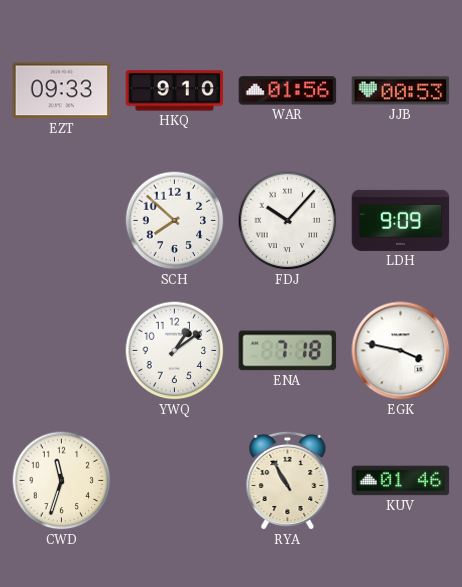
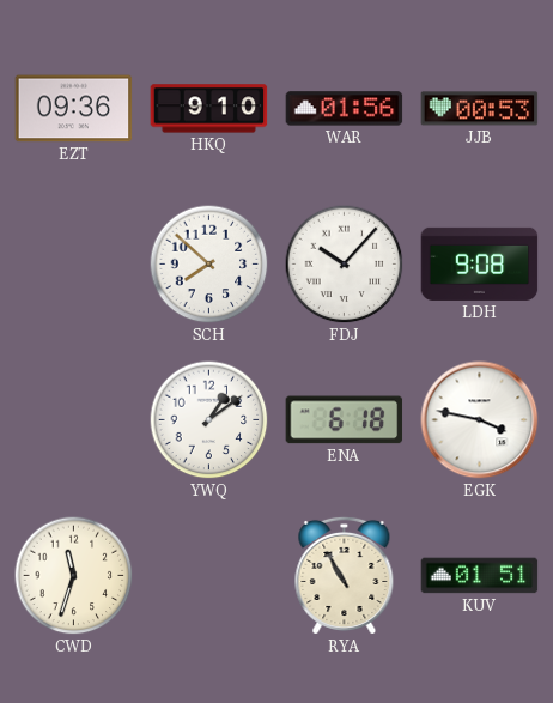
EZT: 09:33 -> 09:36 (74, 109)
LDH: 9:09 -> 9:08 (480, 263)
ENA: 7:18 -> 6:18 (345, 420)
KUV: 01:46 -> 01:51 (480, 576)
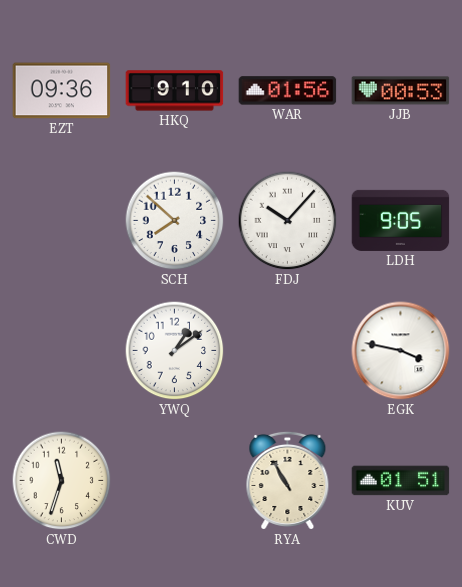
LDH: 9:08 -> 9:05 (401, 220)
ENA: 6:18 -> none (345, 420)
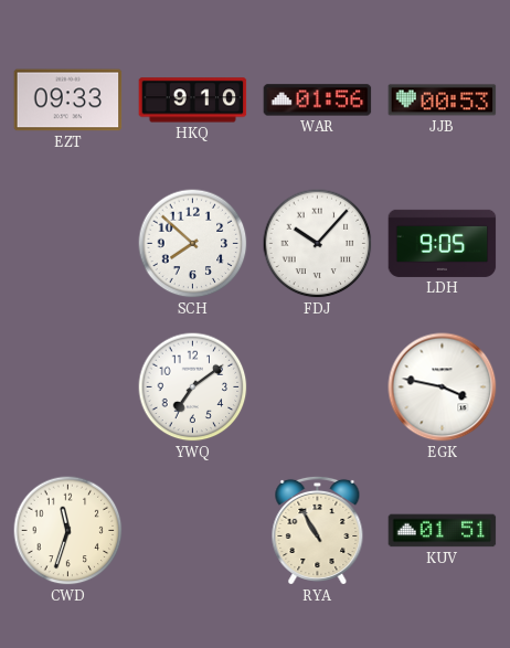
EZT: 09:36 -> 09:33 (68, 100)
YWQ: 1:09 -> 7:09 (193, 387)
